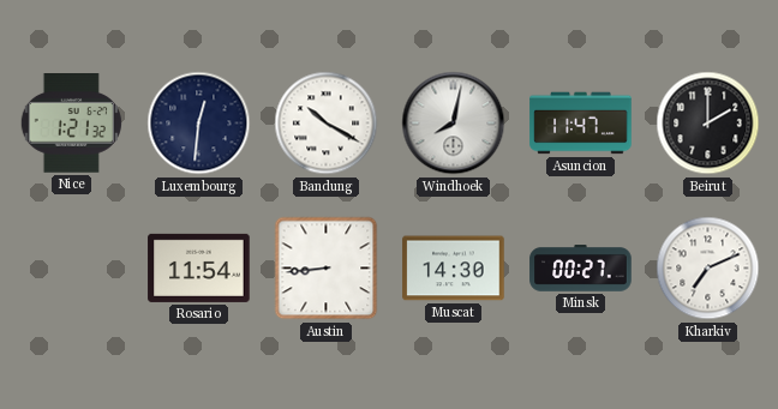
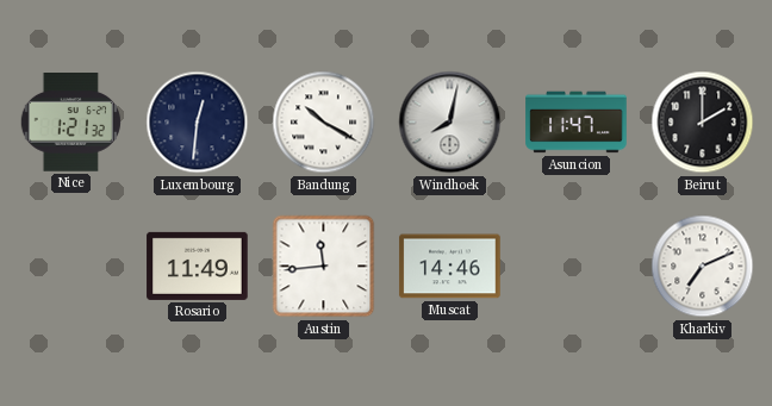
Rosario: 11:54 -> 11:49 (198, 266)
Austin: 8:44 -> 11:44 (324, 267)
Muscat: 14:30 -> 14:46 (450, 267)
Minsk: 00:27 -> none (581, 269)
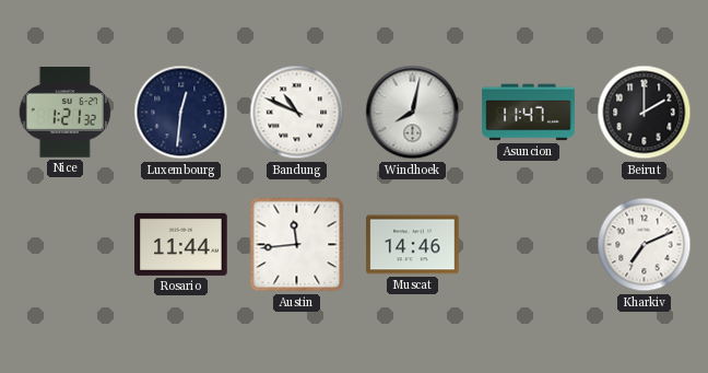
Bandung: 10:20 -> 10:49 (297, 113)
Rosario: 11:49 -> 11:44 (181, 244)
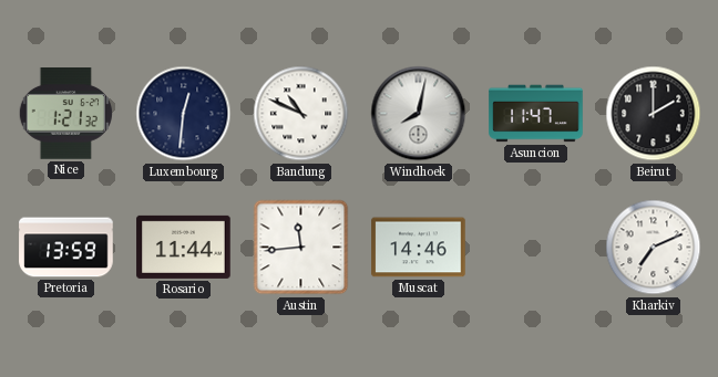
Pretoria: none -> 13:59 (66, 248)
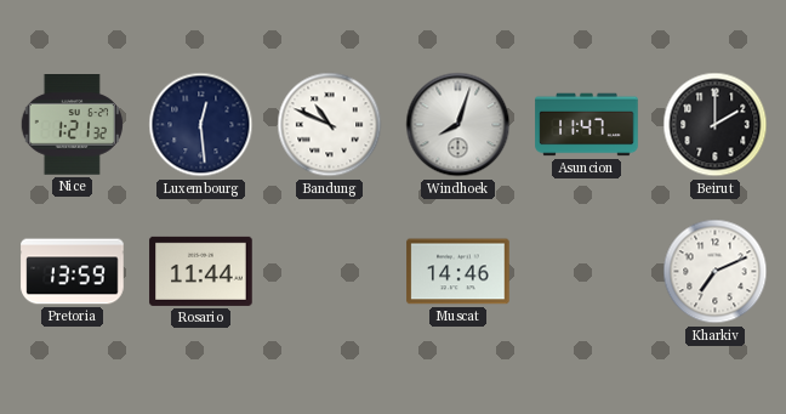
Luxembourg: 12:31 -> 12:29 (201, 125)
Windhoek: 8:02 -> 8:03 (458, 125)
Austin: 11:44 -> none (301, 248)
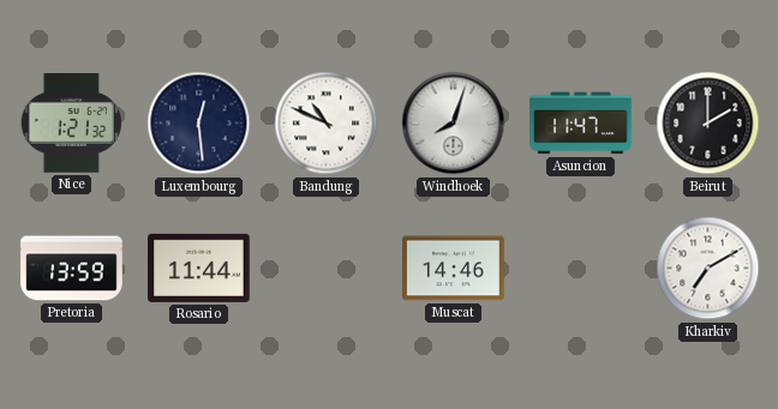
Kharkiv: 7:11 -> 7:10 (708, 269)
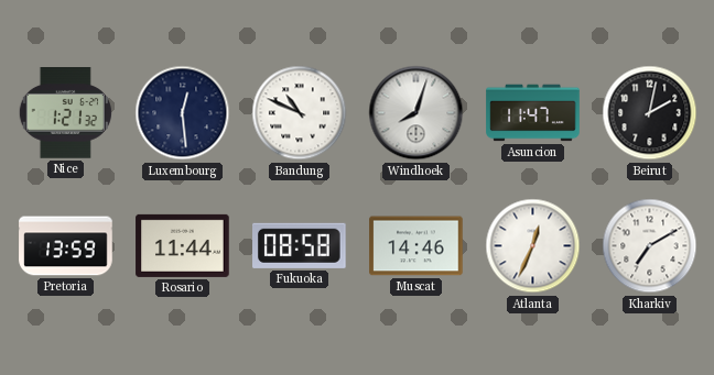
Beirut: 2:00 -> 2:02 (650, 113)
Fukuoka: none -> 08:58 (300, 245)
Atlanta: none -> 12:34 (533, 246)
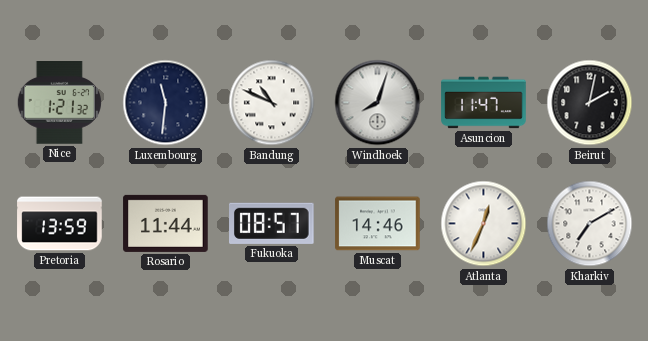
Luxembourg: 12:29 -> 11:31 (166, 103)
Fukuoka: 08:58 -> 08:57 (272, 223)
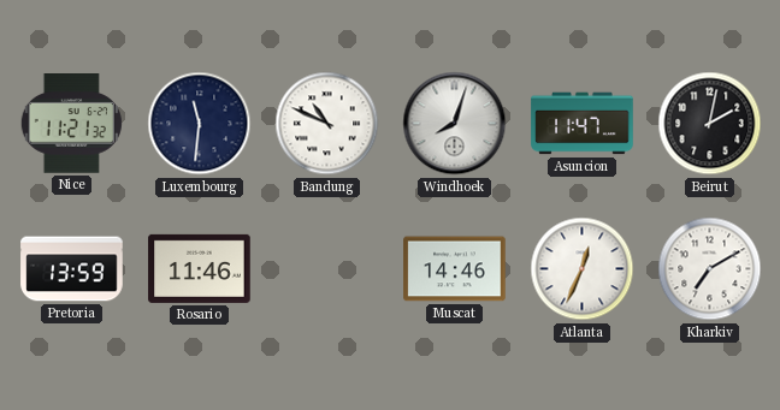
Nice: 1:21 -> 11:21 (71, 124)
Rosario: 11:44 -> 11:46 (200, 268)
Fukuoka: 08:57 -> none (272, 223)
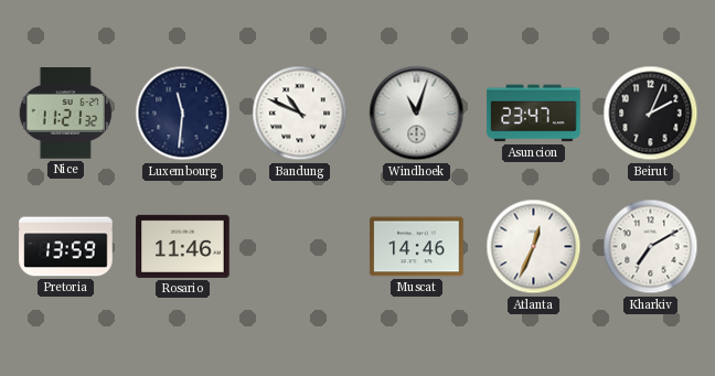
Windhoek: 8:03 -> 11:03 (417, 114)
Asuncion: 11:47 -> 23:47 (534, 114)
Beirut: 2:02 -> 2:04 (651, 114)
